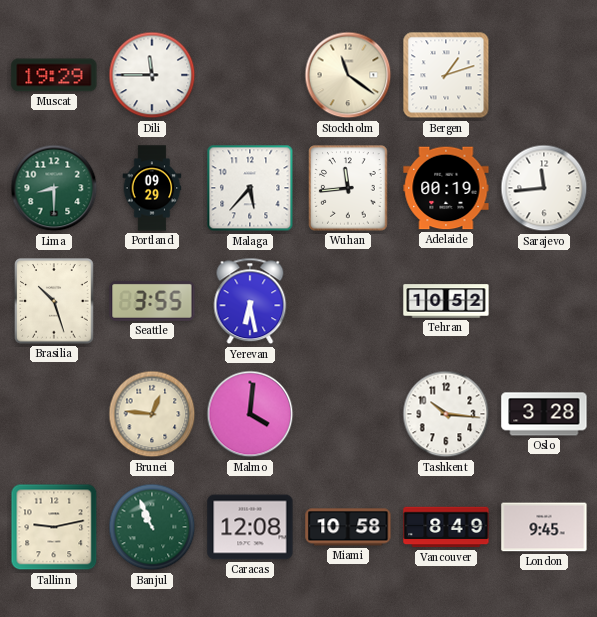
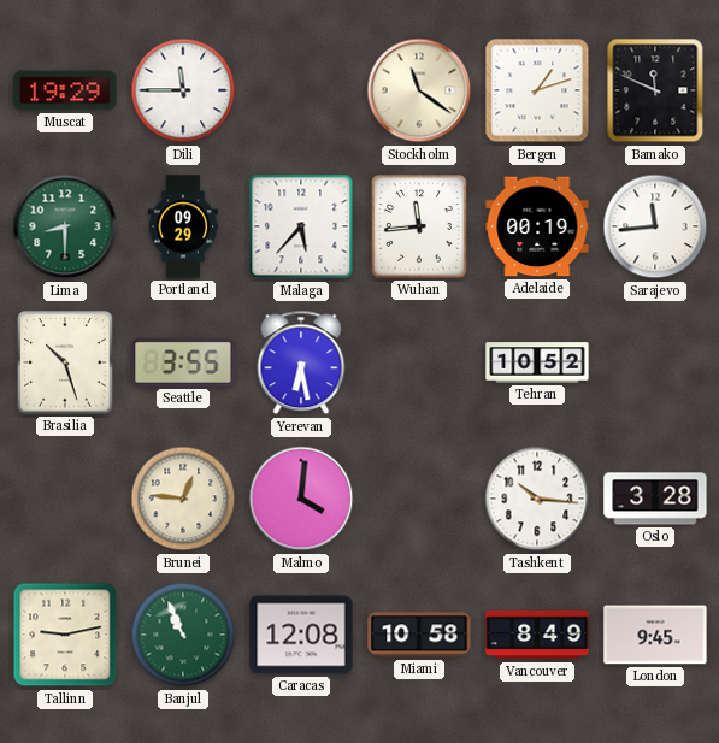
Bamako: none -> 11:49 (655, 90)
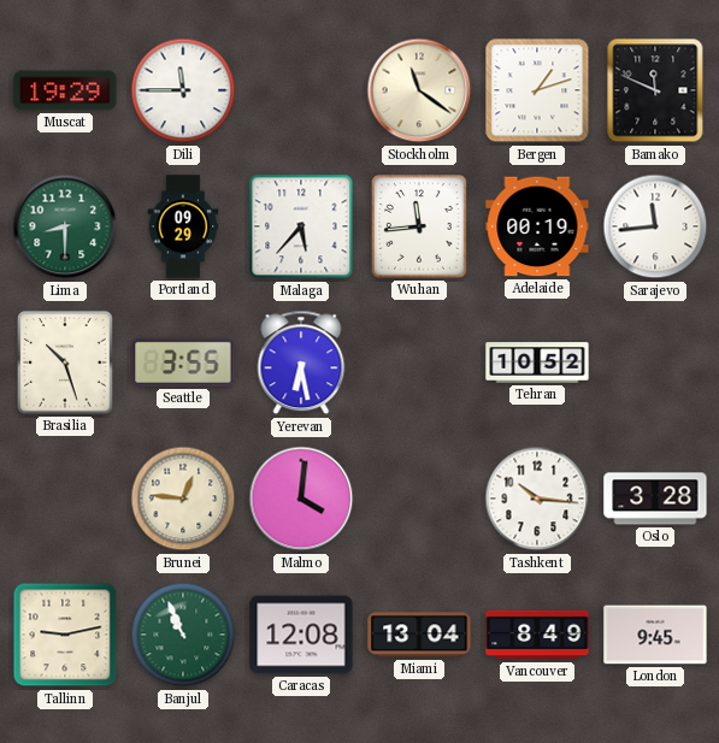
Miami: 10:58 -> 13:04 (419, 635)
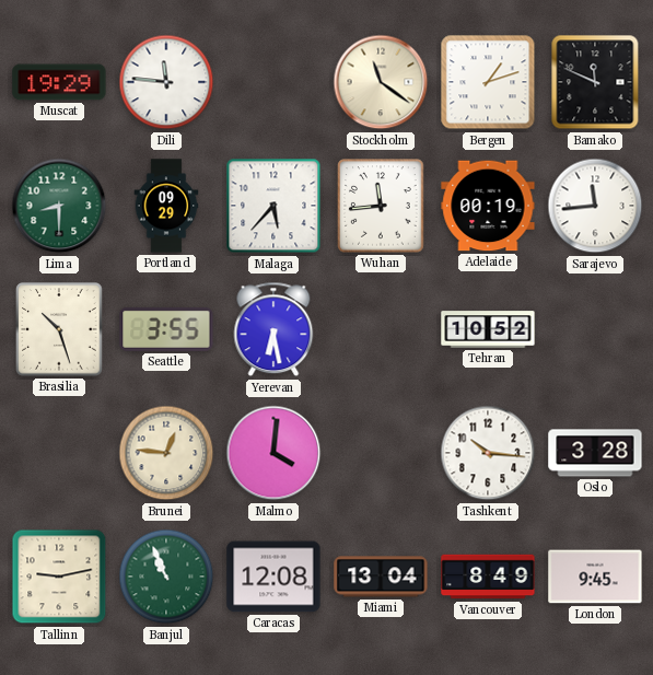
Dili: 11:45 -> 11:46 (166, 82)
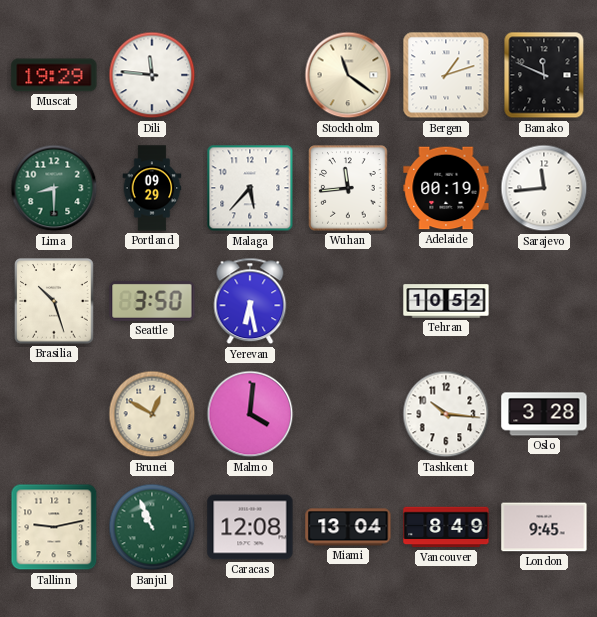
Seattle: 3:55 -> 3:50 (152, 301)
Brunei: 12:46 -> 12:50 (152, 414)
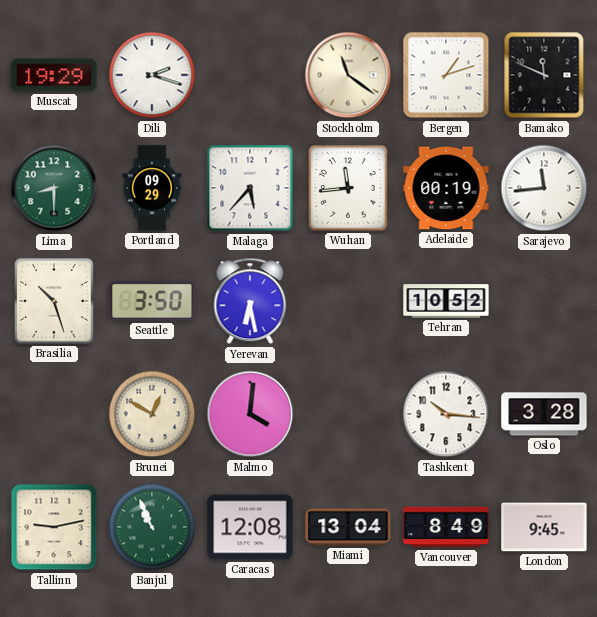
Dili: 11:46 -> 2:18 (152, 75)
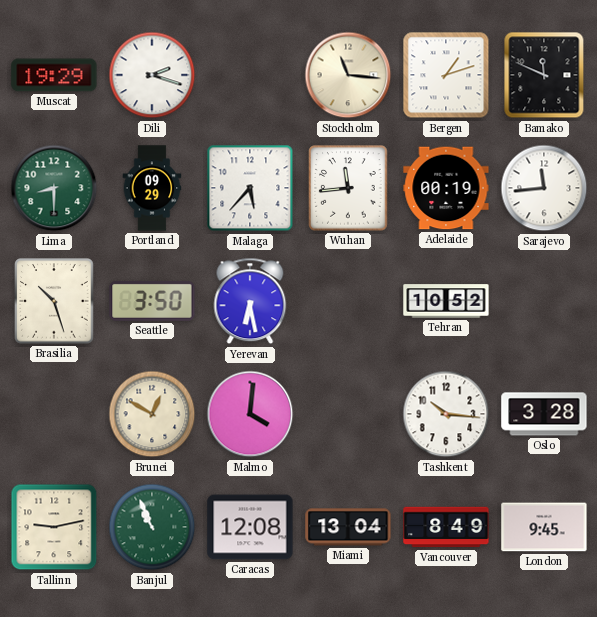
Stockholm: 11:21 -> 11:16 (348, 75)
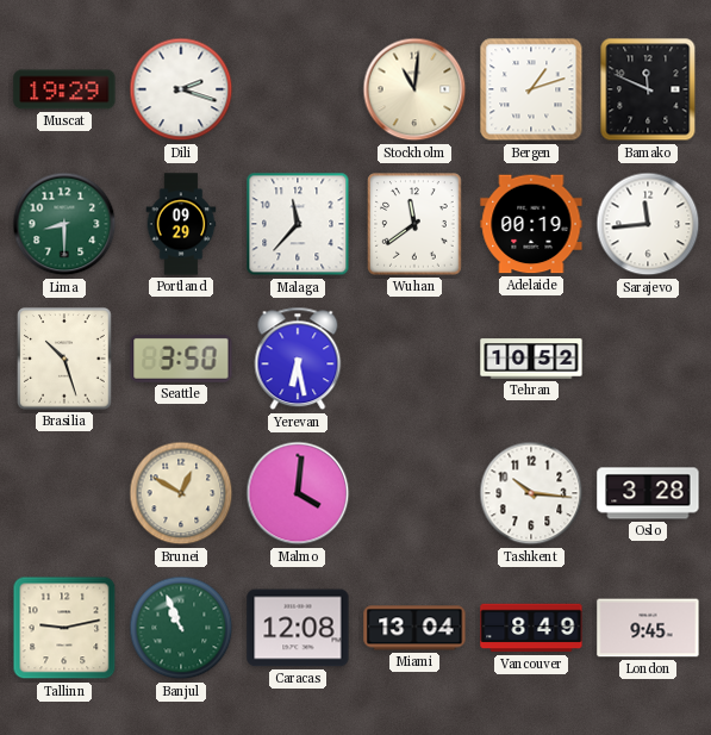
Stockholm: 11:16 -> 11:01 (414, 89)
Malaga: 5:37 -> 11:37 (298, 224)
Wuhan: 11:44 -> 11:39 (414, 224)
